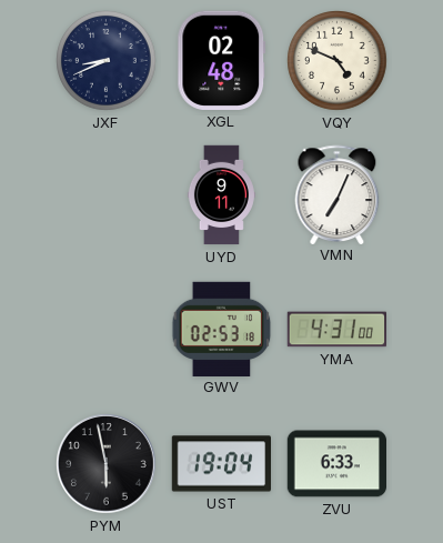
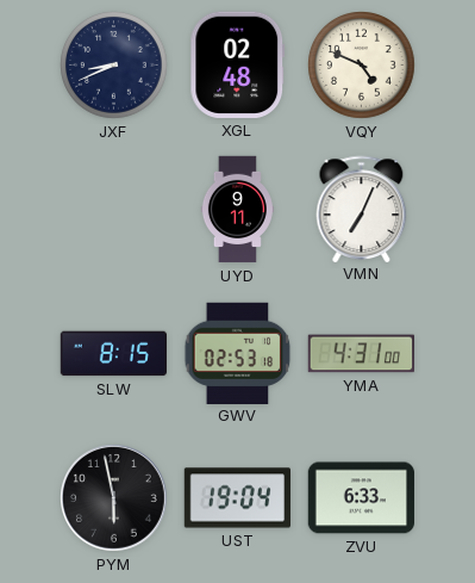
SLW: none -> 8:15 (114, 354)
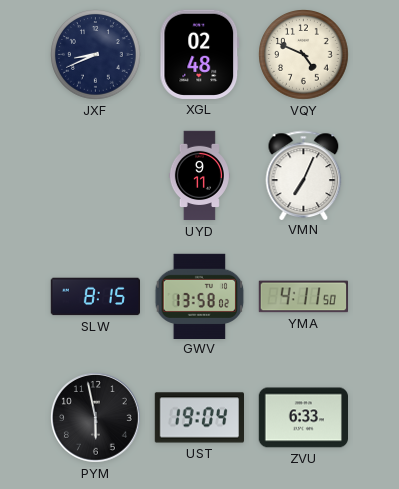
GWV: 02:53 -> 13:58 (200, 296)
YMA: 4:31 -> 4:11 (303, 297)
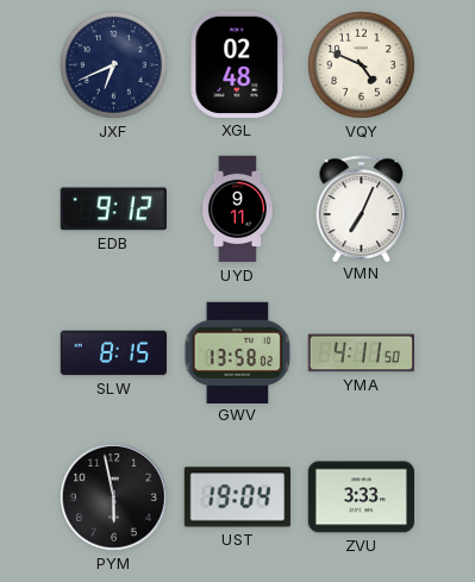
JXF: 8:41 -> 6:41 (114, 65)
EDB: none -> 9:12 (113, 209)
ZVU: 6:33 -> 3:33 (361, 497)
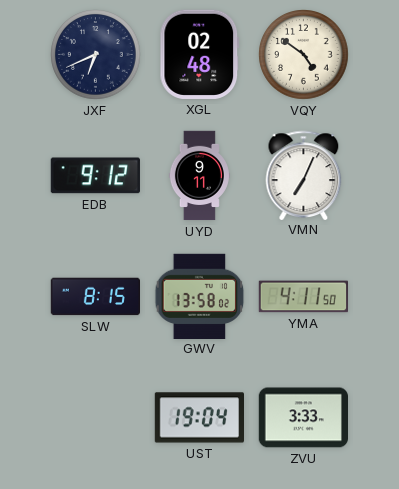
VQY: 4:49 -> 4:51 (304, 55)
PYM: 5:58 -> none (114, 497)
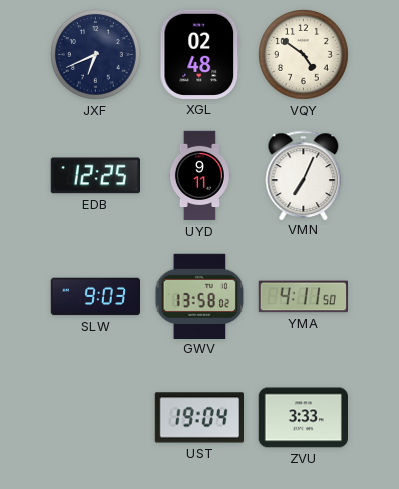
EDB: 9:12 -> 12:25 (95, 176)
SLW: 8:15 -> 9:03 (96, 297)
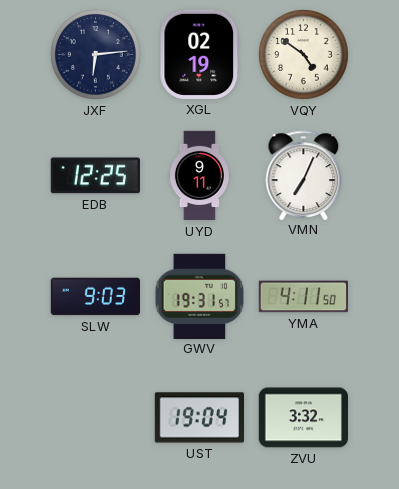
JXF: 6:41 -> 6:14 (96, 55)
XGL: 02:48 -> 02:19 (200, 54)
GWV: 13:58 -> 19:31 (200, 296)
ZVU: 3:33 -> 3:32 (303, 418)
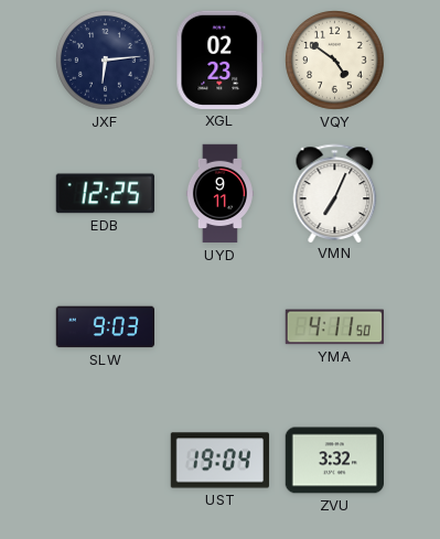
XGL: 02:19 -> 02:23 (221, 60)
GWV: 19:31 -> none (200, 296)
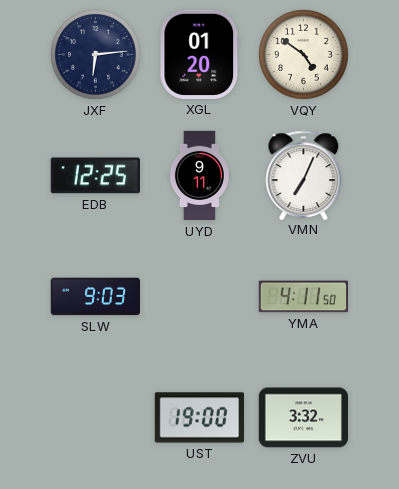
XGL: 02:23 -> 01:20 (200, 54)
UST: 19:04 -> 19:00 (199, 418)
